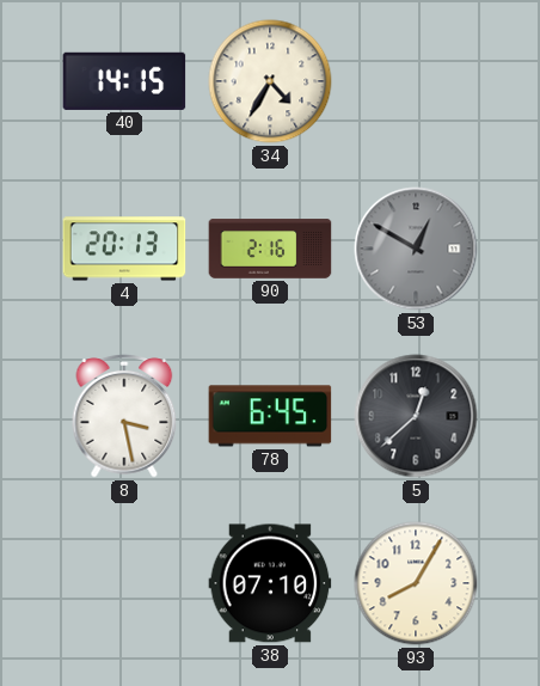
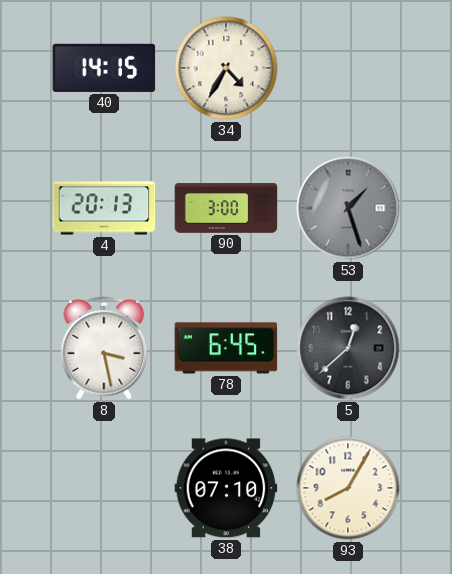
90: 2:16 -> 3:00 (226, 208)
53: 12:50 -> 1:27 (348, 208)
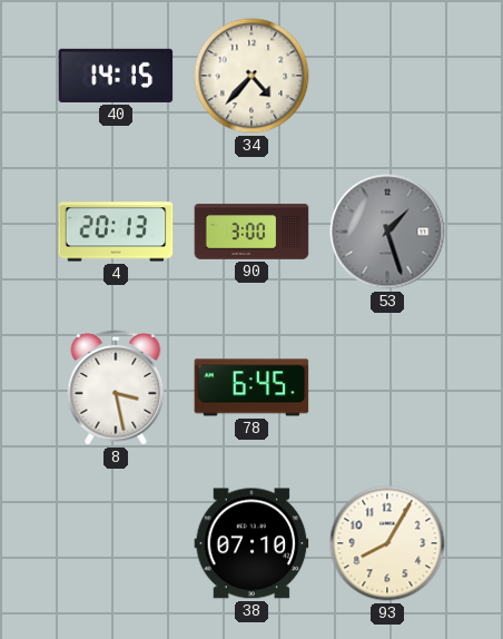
34: 4:35 -> 4:37 (251, 76)
5: 12:38 -> none (348, 348)
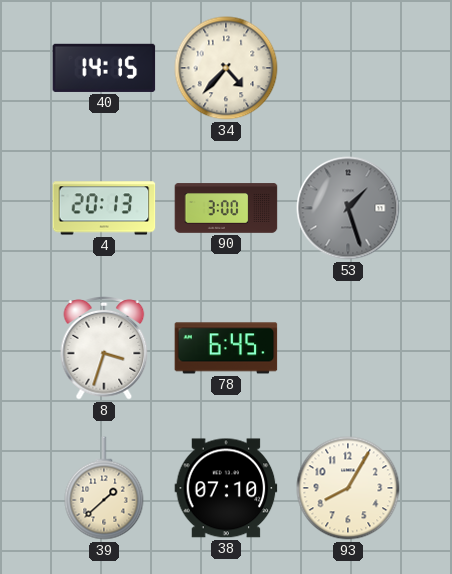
8: 3:28 -> 3:33 (104, 349)
39: none -> 1:38 (104, 488)
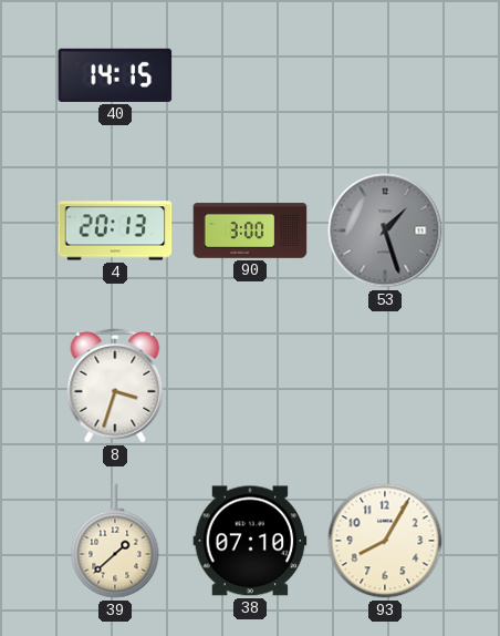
34: 4:37 -> none (226, 68)
78: 6:45 -> none (226, 348)
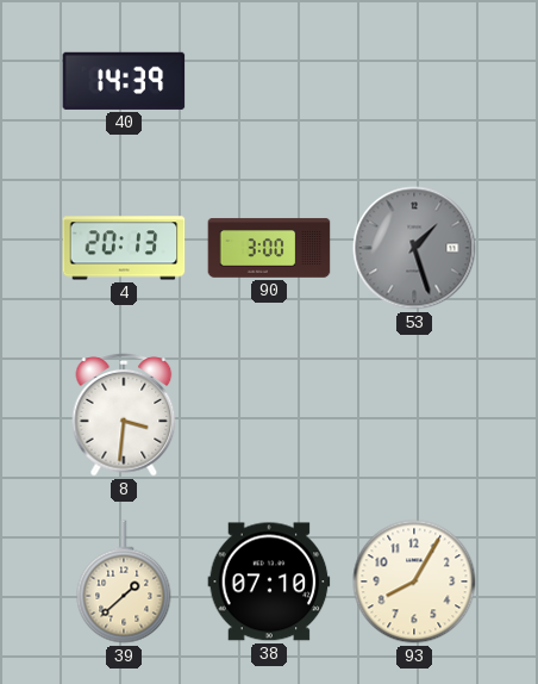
40: 14:15 -> 14:39 (124, 81)
8: 3:33 -> 3:31 (124, 416)
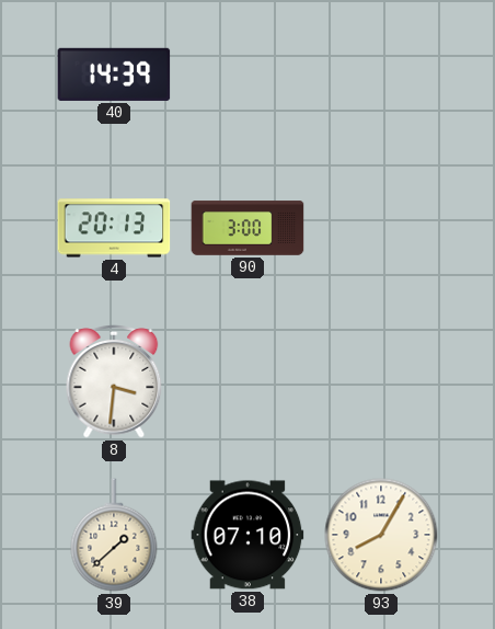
53: 1:27 -> none (414, 248)
